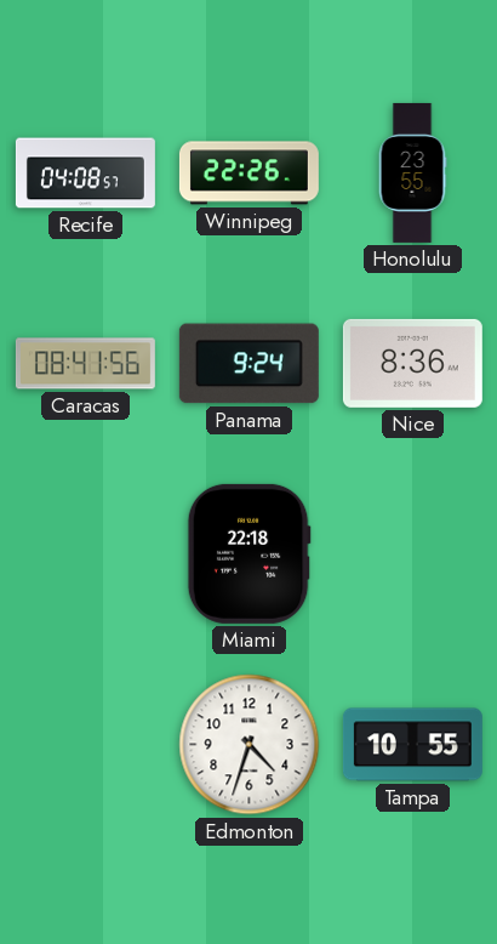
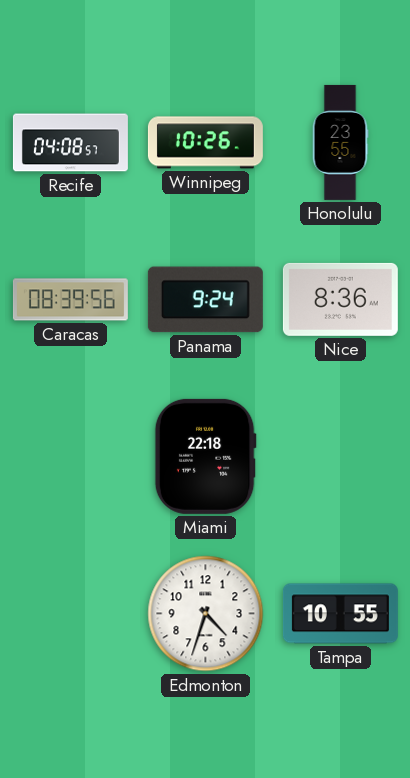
Winnipeg: 22:26 -> 10:26 (205, 143)
Caracas: 08:41 -> 08:39 (70, 300)
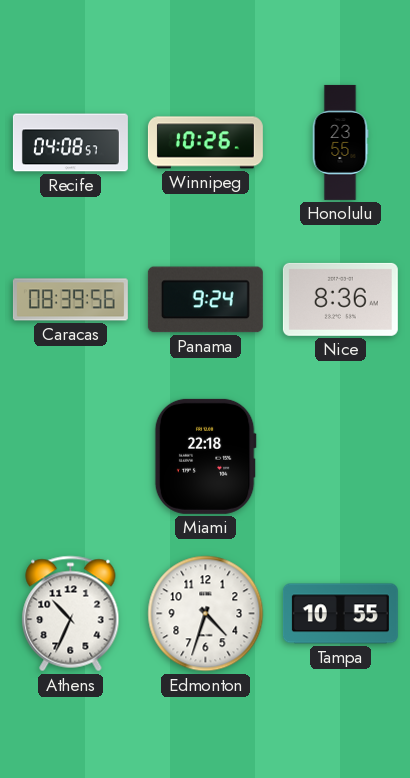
Athens: none -> 10:34 (71, 614)
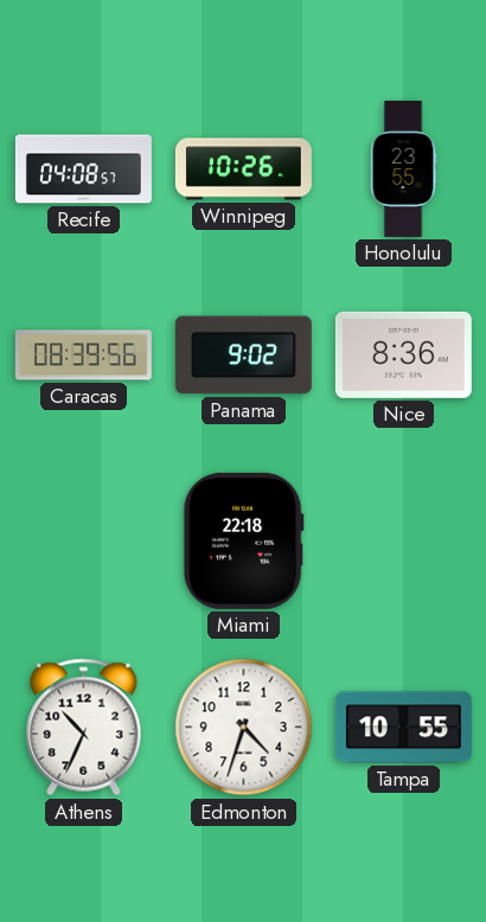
Panama: 9:24 -> 9:02 (243, 356)
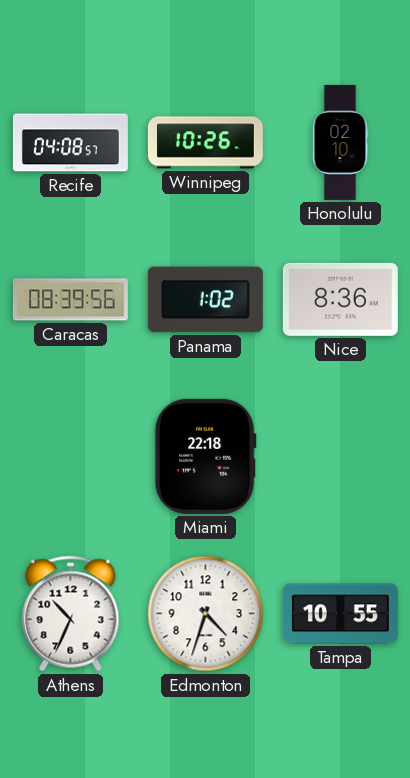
Honolulu: 23:55 -> 02:10 (340, 142)
Panama: 9:02 -> 1:02 (205, 300)
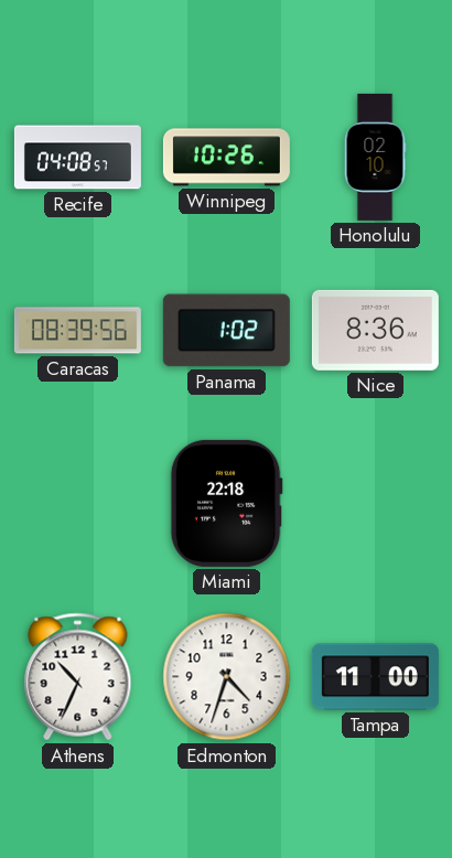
Tampa: 10:55 -> 11:00 (375, 677)
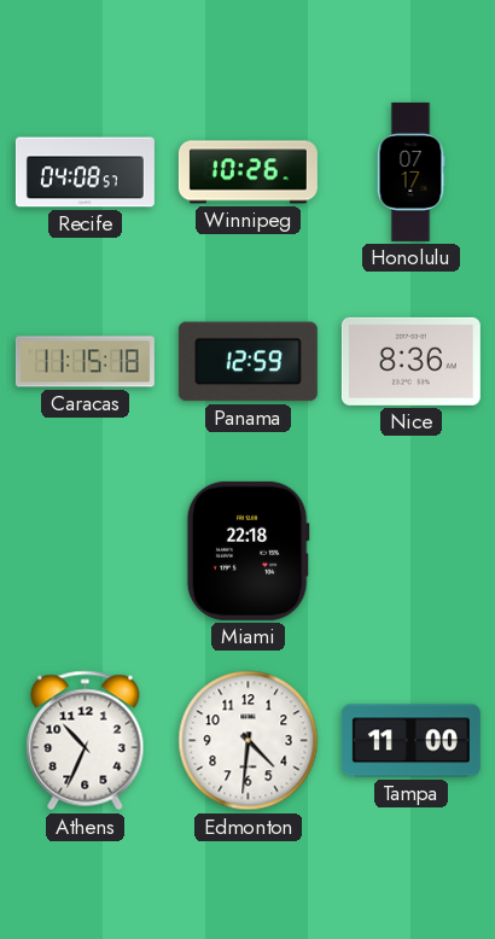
Honolulu: 02:10 -> 07:17 (410, 171)
Caracas: 08:39 -> 11:15 (85, 362)
Panama: 1:02 -> 12:59 (247, 362)
Edmonton: 4:33 -> 4:31 (249, 741)
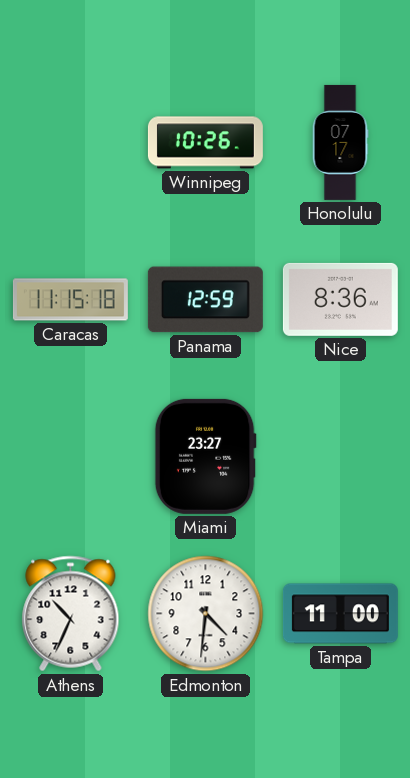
Recife: 04:08 -> none (85, 173)
Miami: 22:18 -> 23:27 (205, 456)
